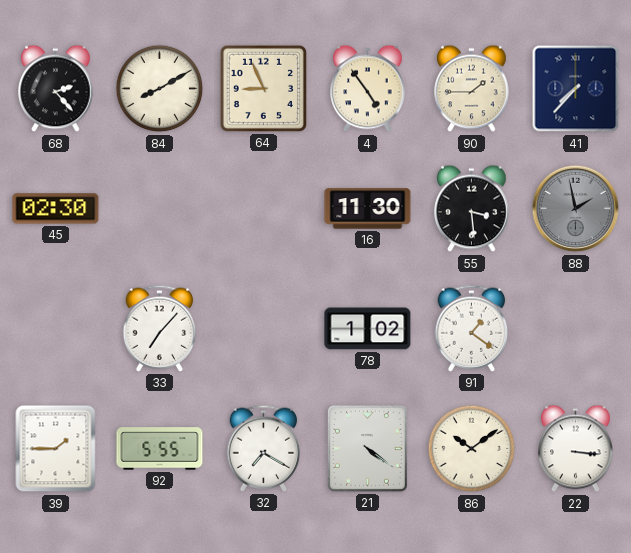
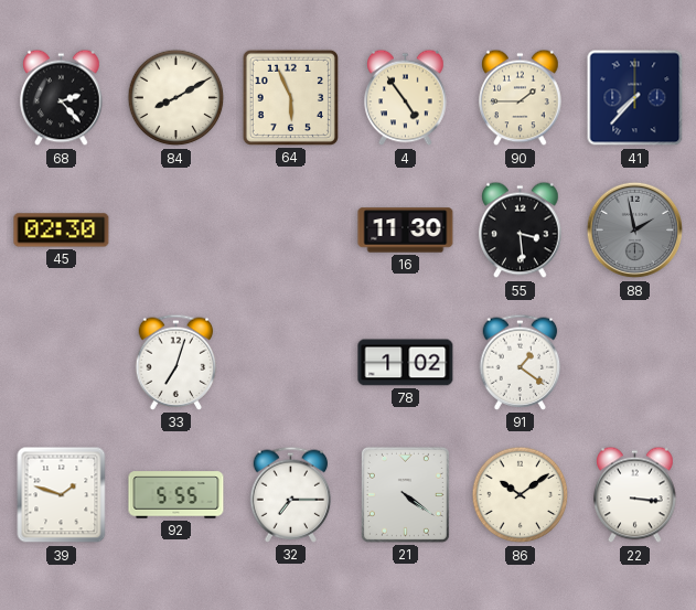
64: 8:56 -> 5:56 (290, 97)
33: 7:07 -> 7:03 (176, 362)
39: 1:45 -> 1:48 (62, 495)
32: 7:20 -> 7:15 (291, 494)
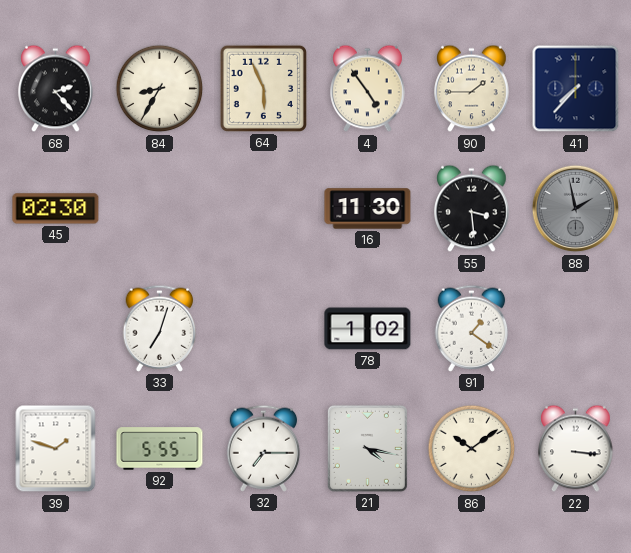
84: 8:10 -> 8:35 (160, 89)
21: 4:21 -> 4:17 (367, 448)
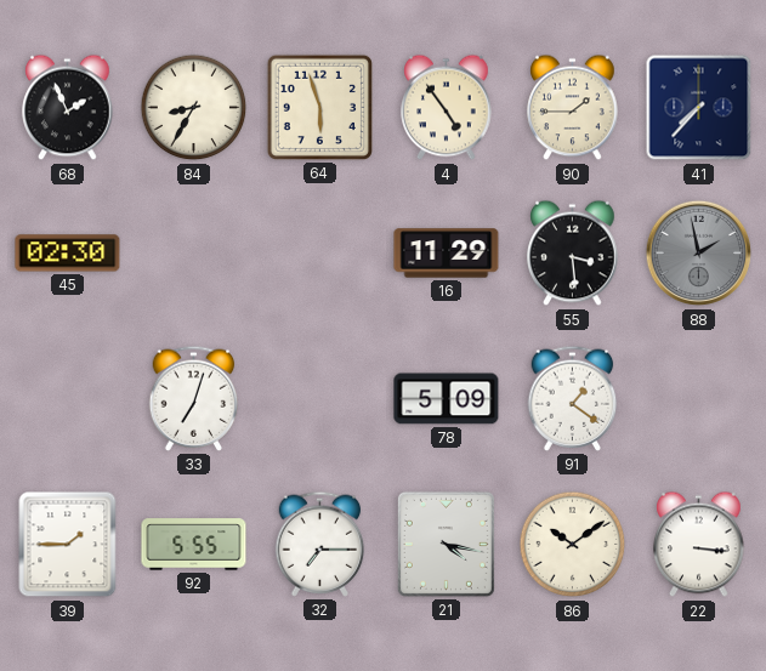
68: 2:23 -> 1:56 (68, 108)
64: 5:56 -> 5:57 (319, 107)
16: 11:30 -> 11:29 (447, 254)
78: 1:02 -> 5:09 (447, 399)
39: 1:48 -> 1:45 (68, 545)
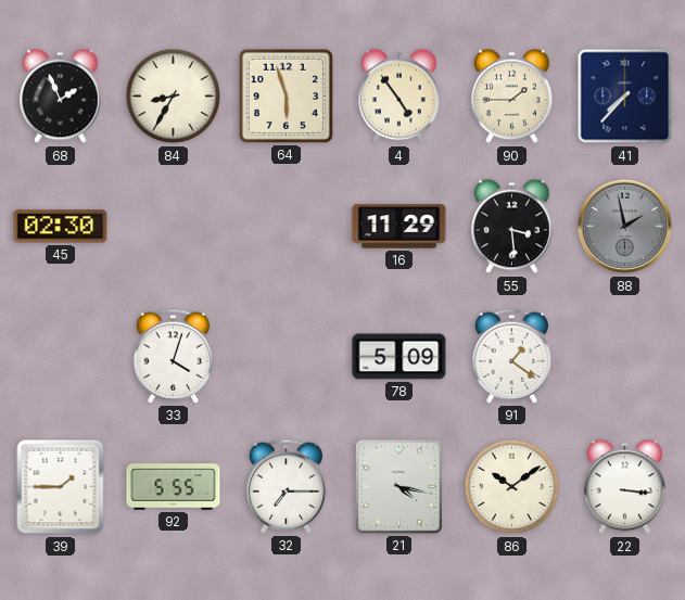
33: 7:03 -> 4:03 (174, 356)
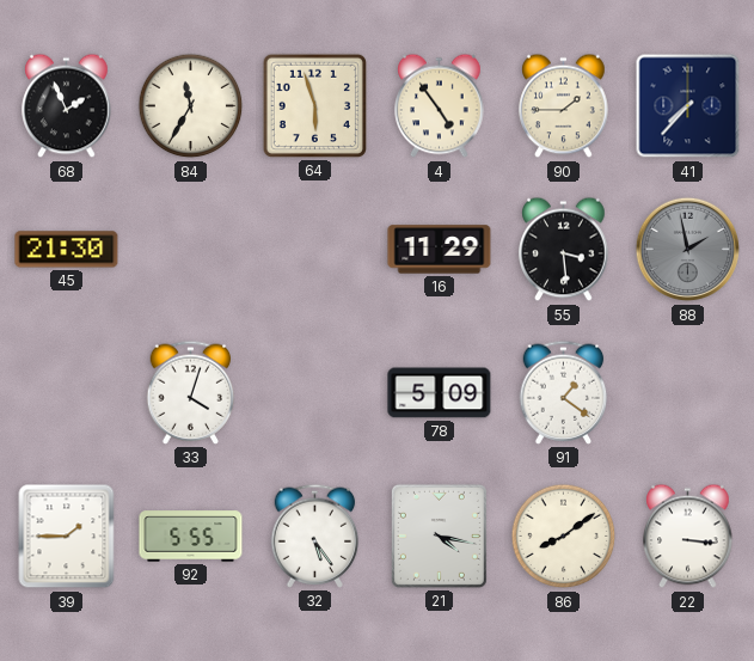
84: 8:35 -> 11:35 (191, 106)
45: 02:30 -> 21:30 (67, 250)
32: 7:15 -> 5:24 (315, 535)
86: 10:09 -> 8:09 (564, 537)
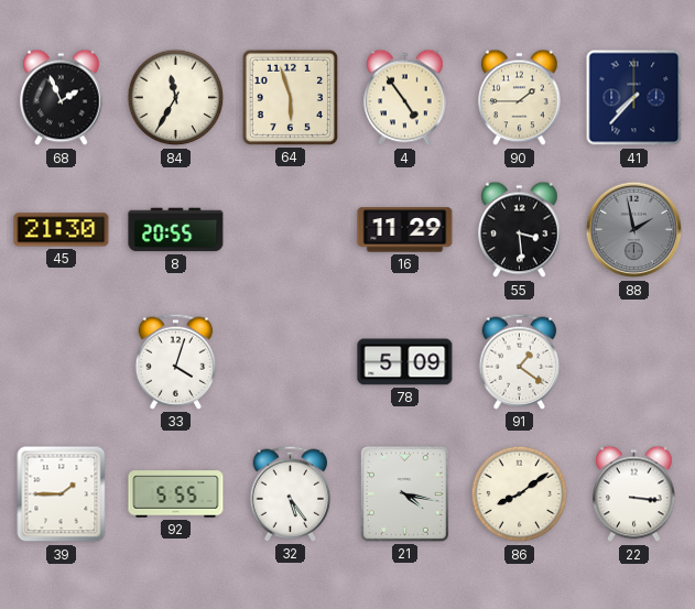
8: none -> 20:55 (176, 230)
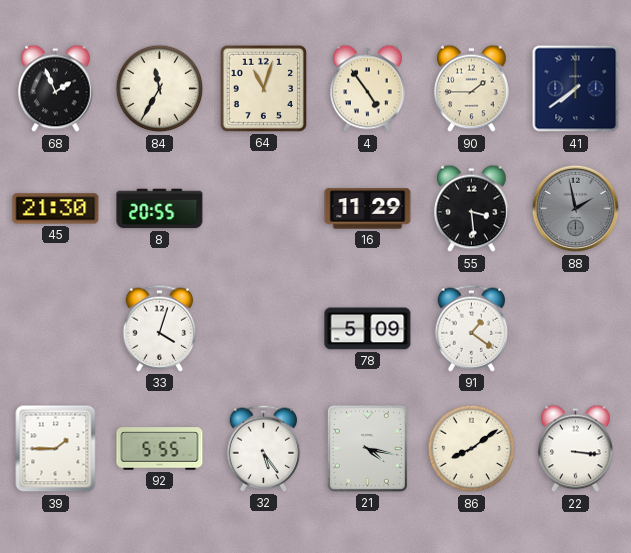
64: 5:57 -> 11:03 (263, 88)
41: 7:37 -> 7:39 (576, 89)
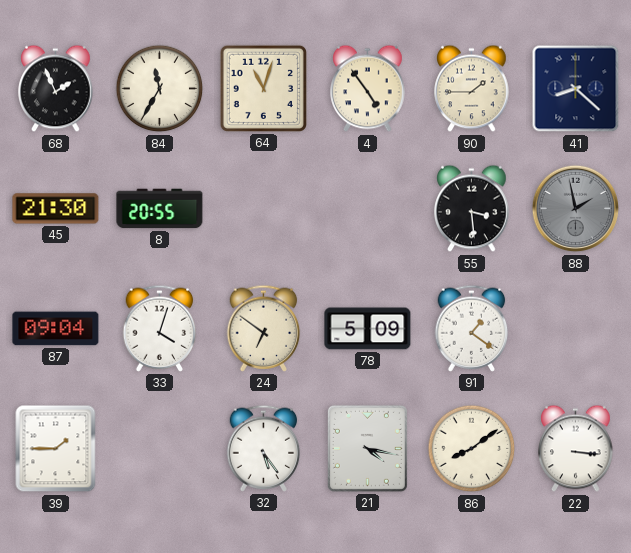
41: 7:39 -> 8:22 (576, 89)
16: 11:29 -> none (368, 209)
87: none -> 09:04 (56, 329)
24: none -> 6:51 (264, 328)
92: 5:55 -> none (160, 449)
